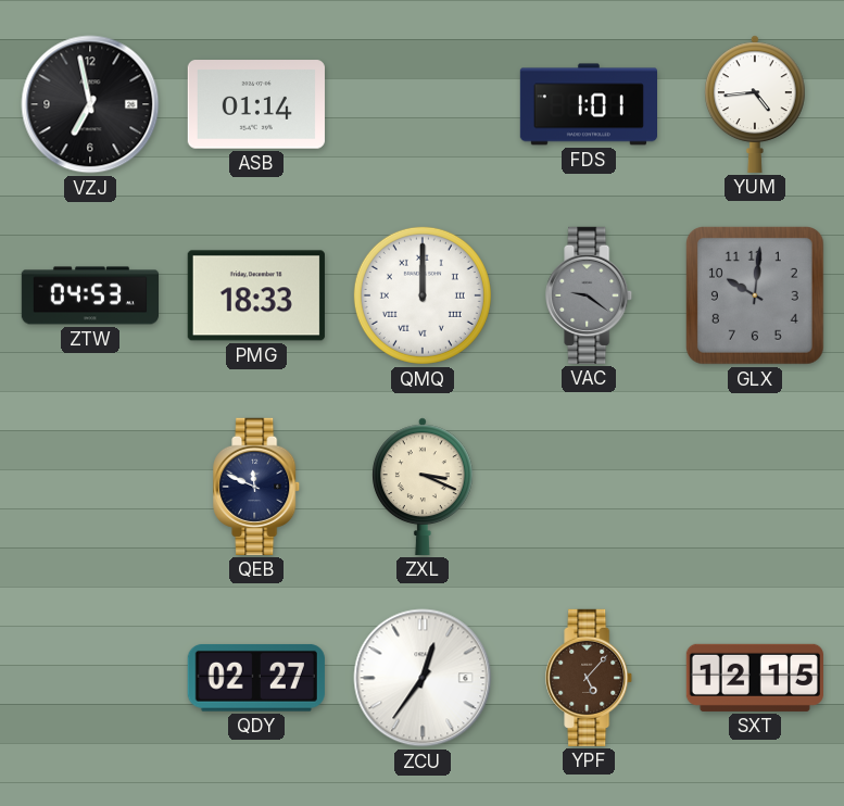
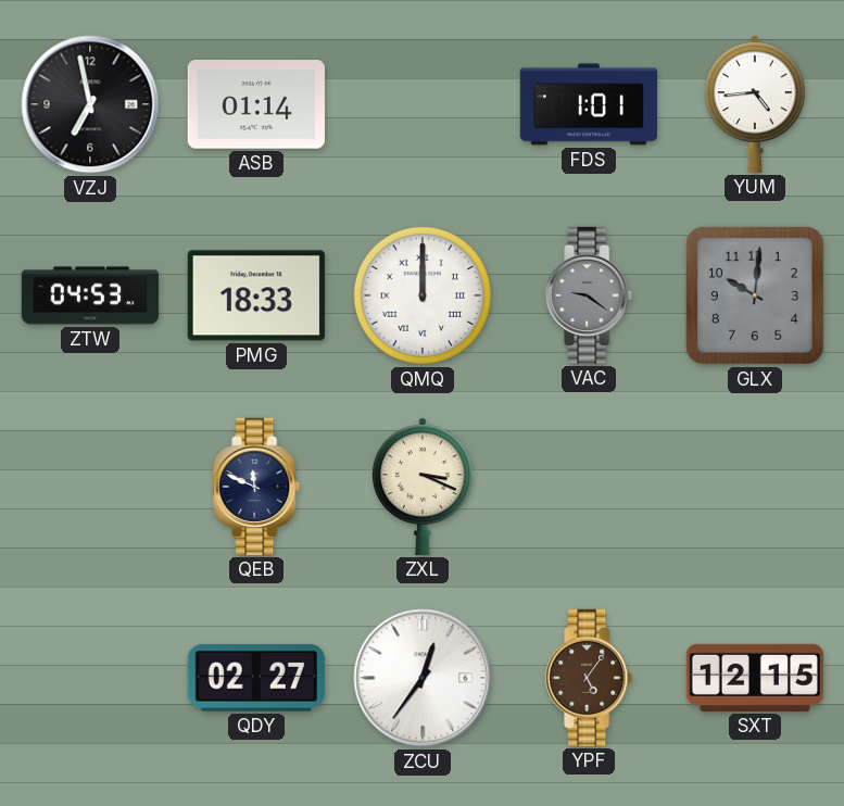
YPF: 5:07 -> 5:06 (590, 678)
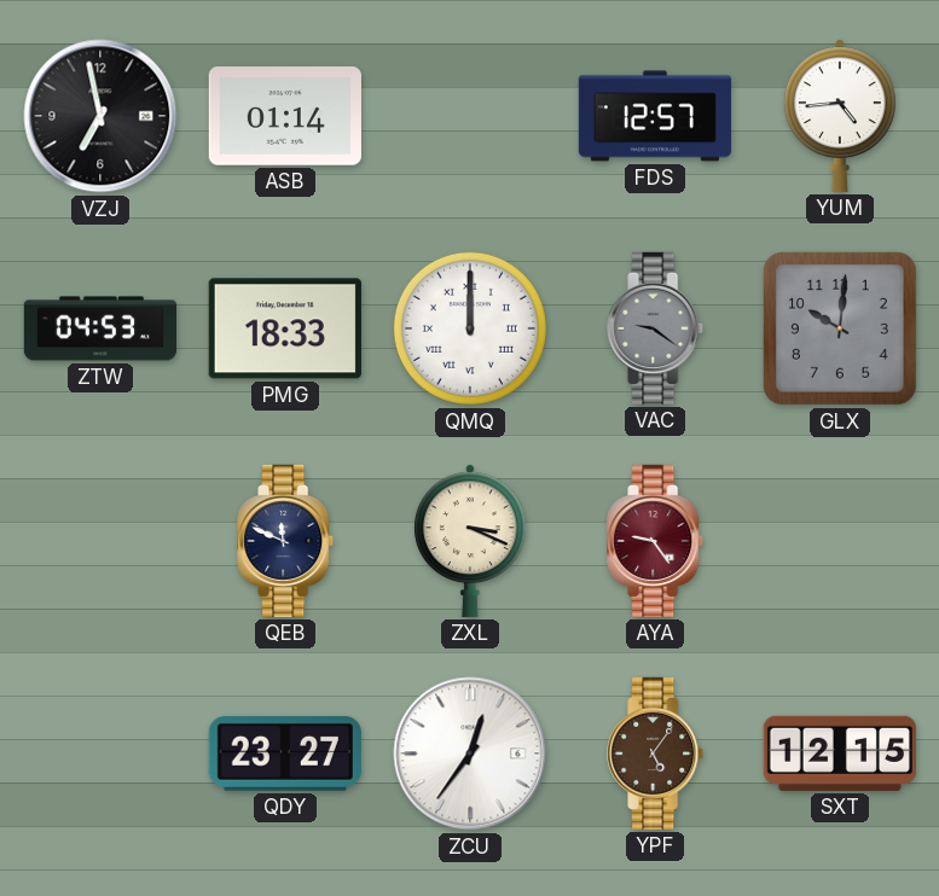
FDS: 1:01 -> 12:57 (654, 116)
AYA: none -> 9:24 (656, 541)
QDY: 02:27 -> 23:27 (285, 754)
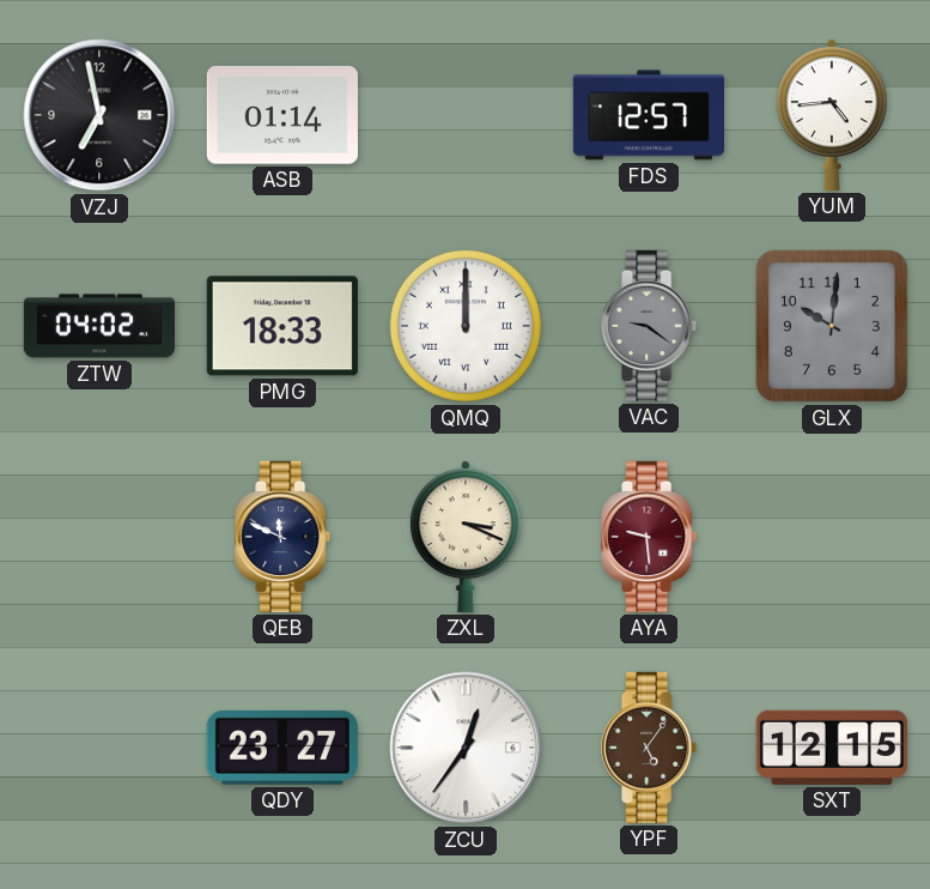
ZTW: 04:53 -> 04:02 (98, 326)
AYA: 9:24 -> 9:29 (650, 537)
